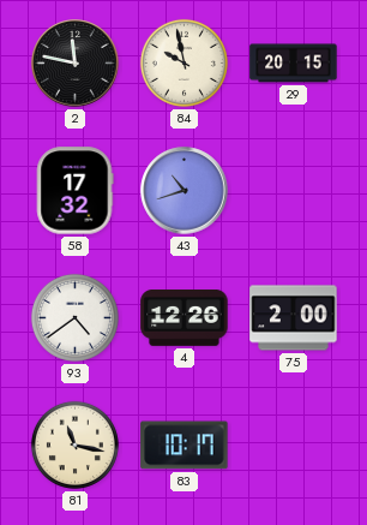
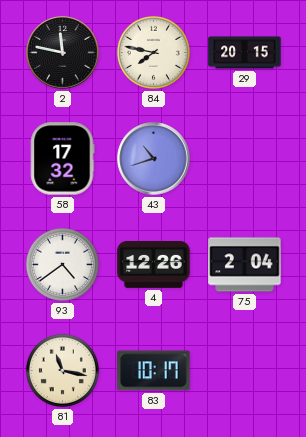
84: 9:58 -> 7:47 (153, 52)
75: 2:00 -> 2:04 (245, 265)
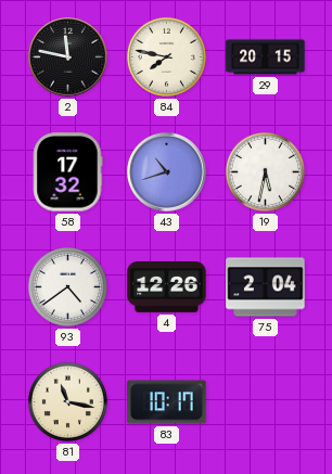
19: none -> 5:32 (265, 171)
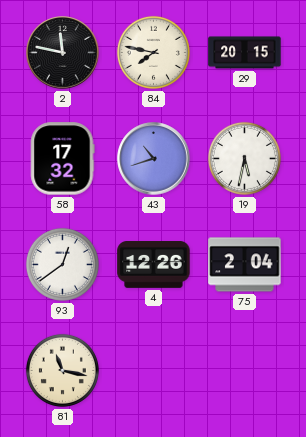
93: 4:39 -> 12:39 (62, 264)
83: 10:17 -> none (167, 402)
